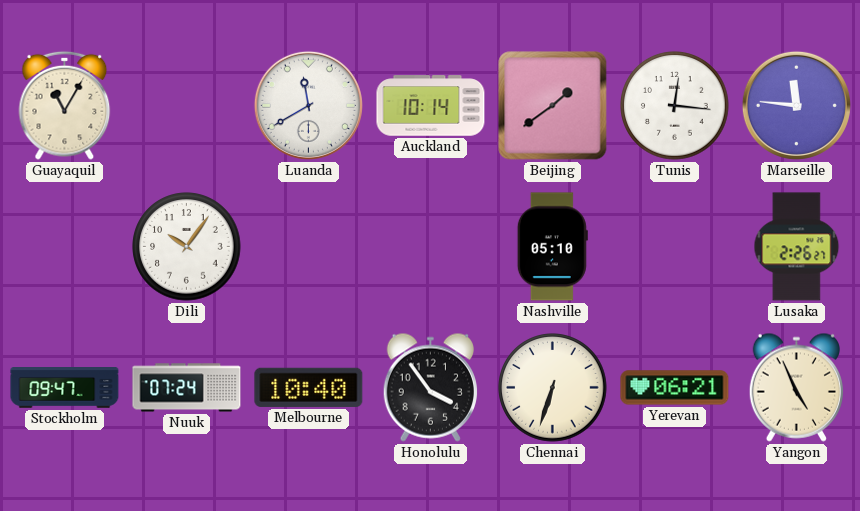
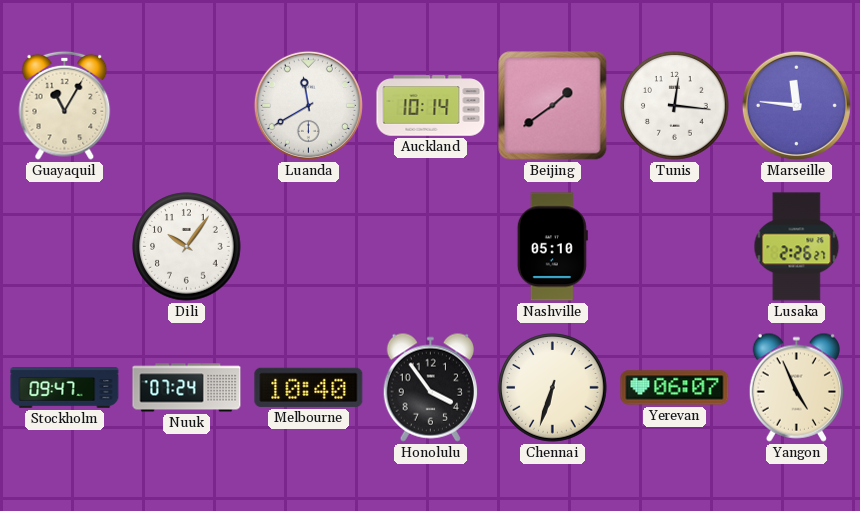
Yerevan: 06:21 -> 06:07 (675, 388)
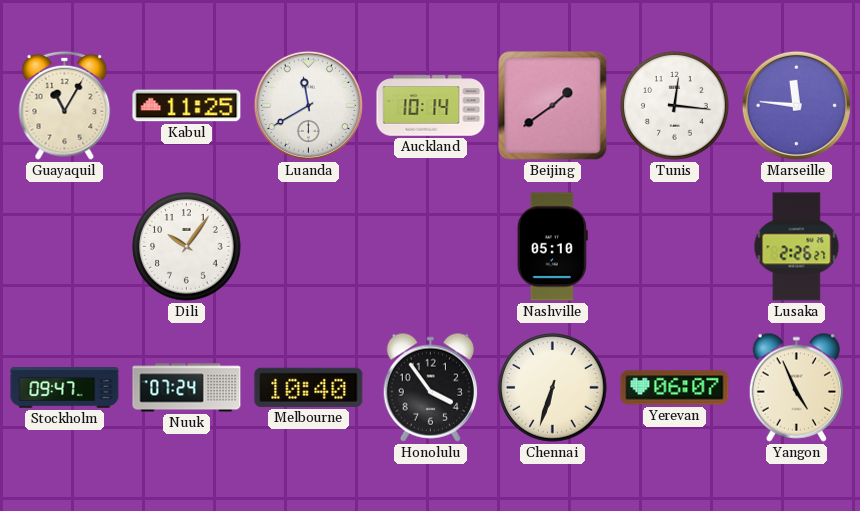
Kabul: none -> 11:25 (187, 106)
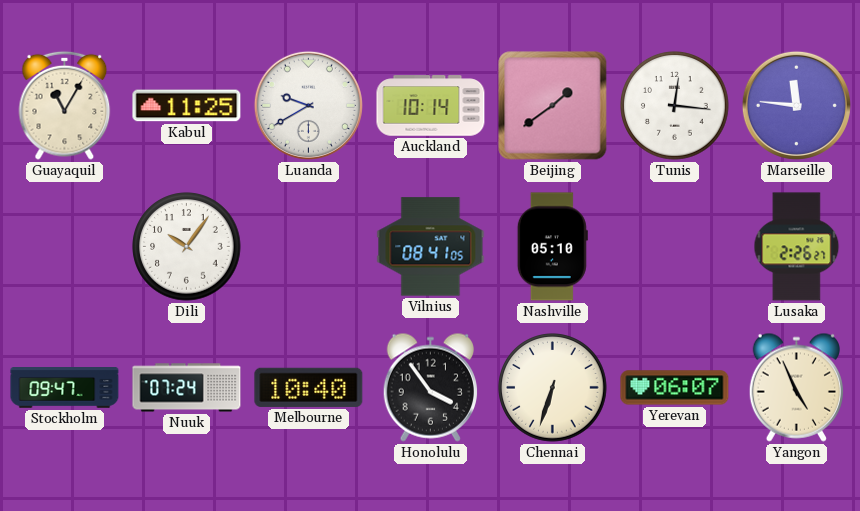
Luanda: 11:40 -> 9:40 (308, 105)
Vilnius: none -> 08:41 (431, 247)
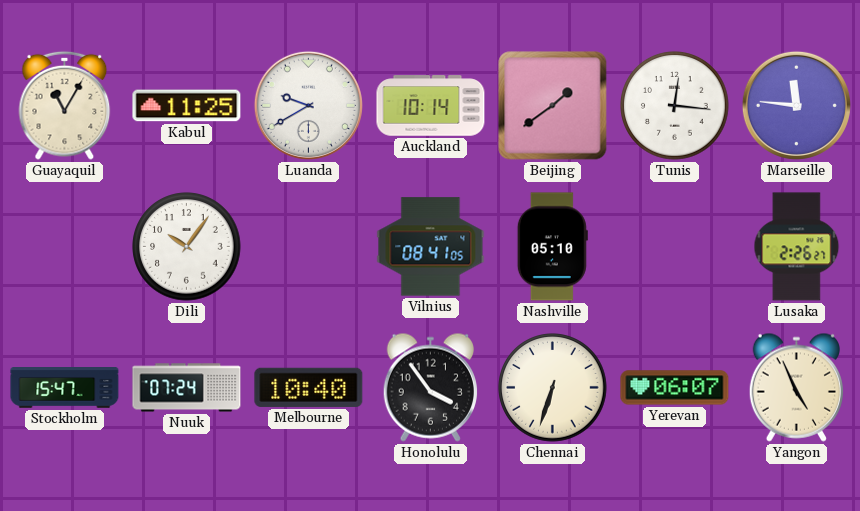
Stockholm: 09:47 -> 15:47 (65, 388)
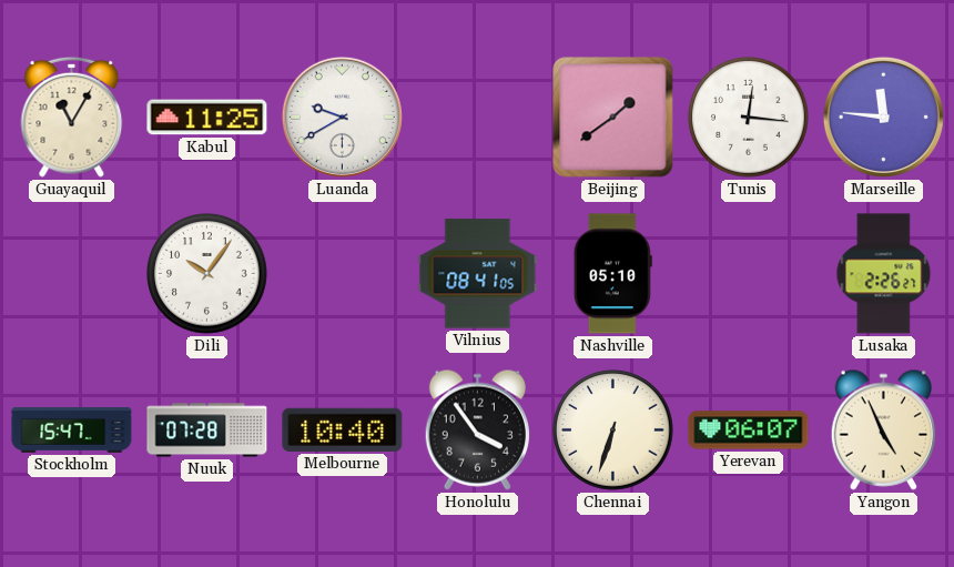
Auckland: 10:14 -> none (431, 106)
Nuuk: 07:24 -> 07:28 (207, 431)
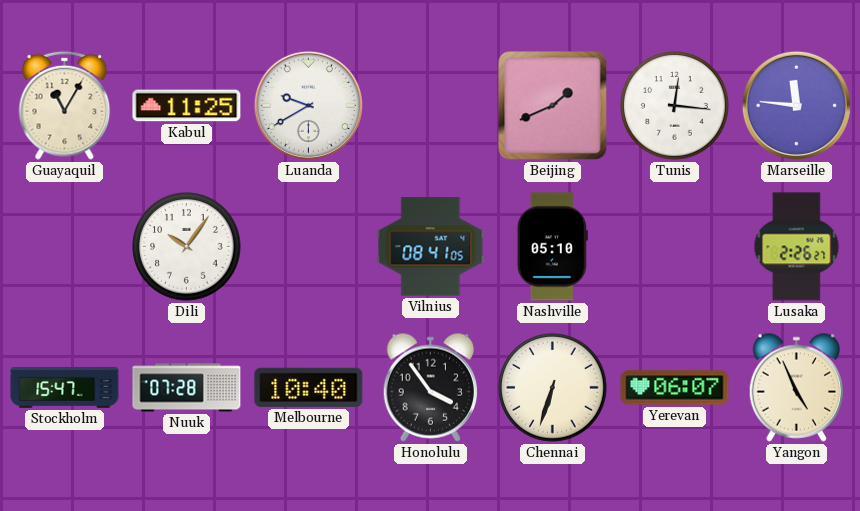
Beijing: 1:39 -> 1:41 (553, 106)
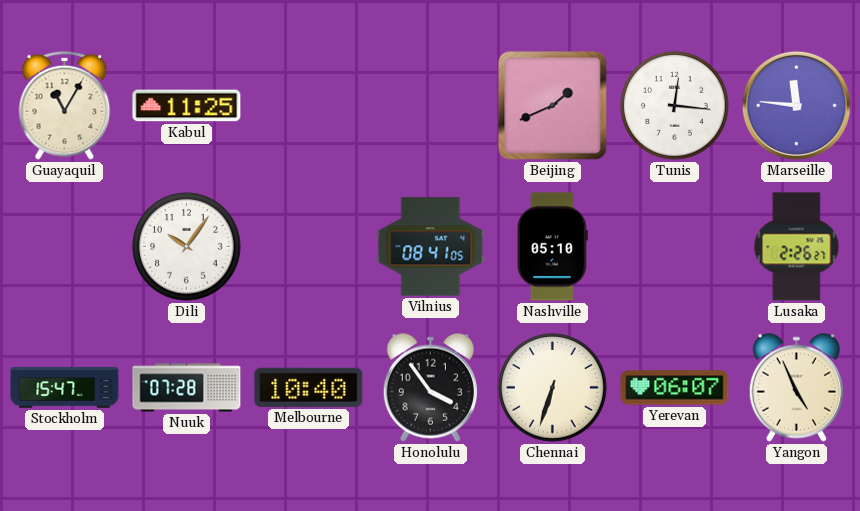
Luanda: 9:40 -> none (308, 105)
